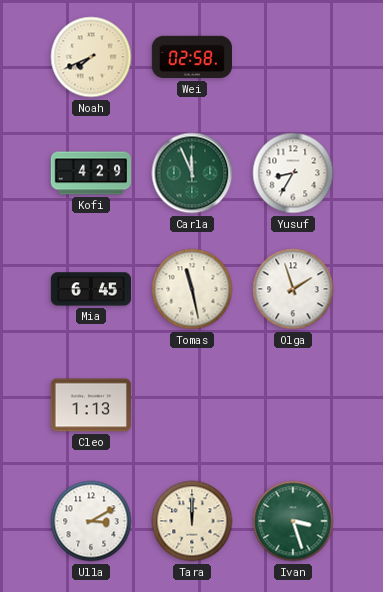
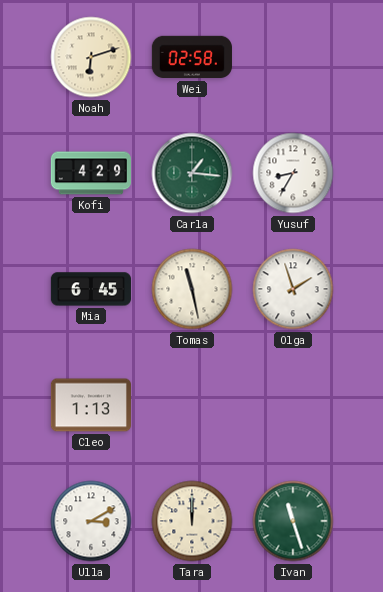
Noah: 7:41 -> 6:12 (91, 57)
Carla: 11:56 -> 1:16 (192, 173)
Ivan: 3:27 -> 11:27 (293, 521)
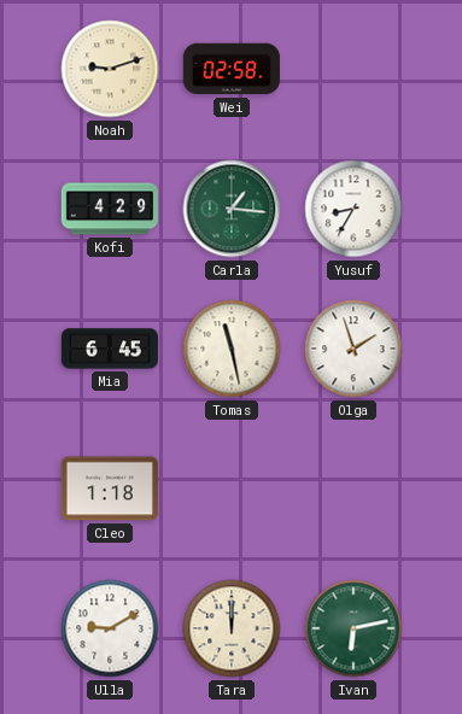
Noah: 6:12 -> 9:12 (110, 69)
Cleo: 1:13 -> 1:18 (109, 488)
Ulla: 3:10 -> 9:10 (110, 628)
Ivan: 11:27 -> 6:13 (353, 628)
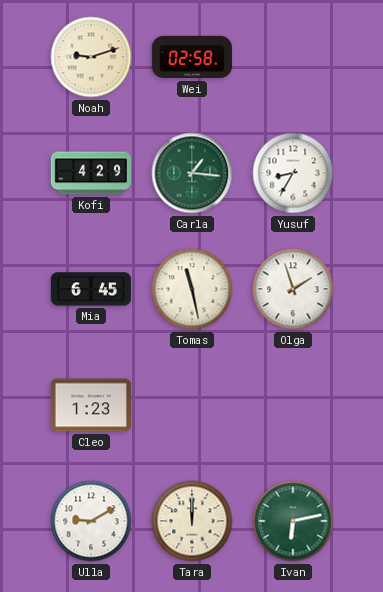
Cleo: 1:18 -> 1:23 (90, 405)
